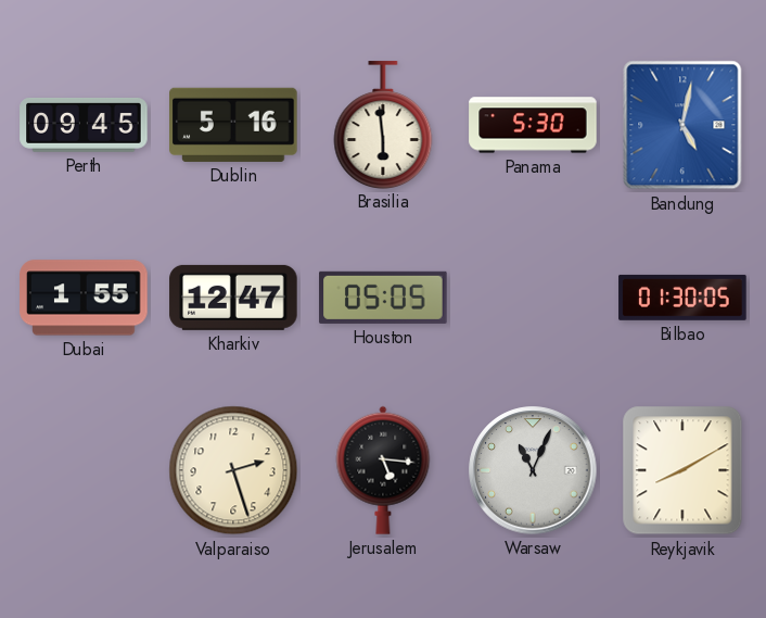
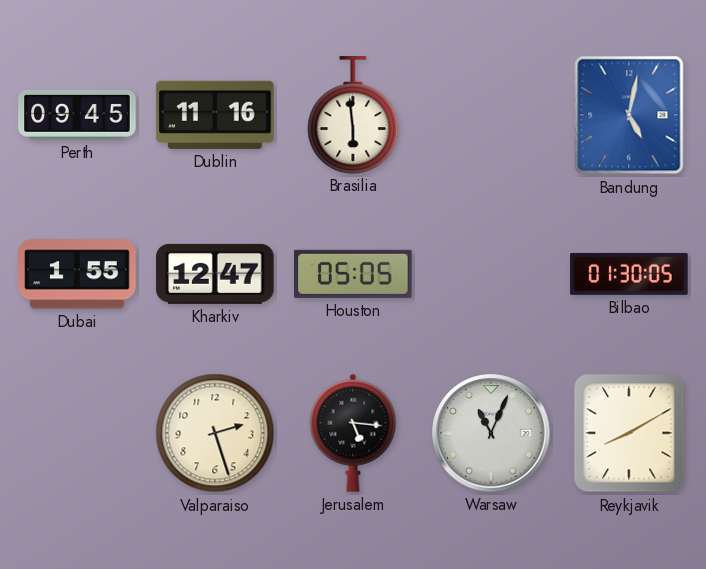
Dublin: 5:16 -> 11:16 (215, 115)
Panama: 5:30 -> none (533, 125)
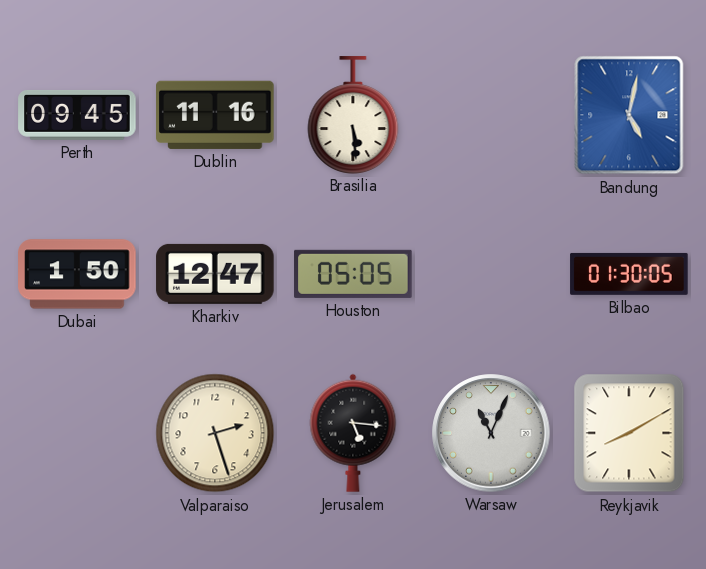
Brasilia: 5:59 -> 5:29 (353, 115)
Dubai: 1:55 -> 1:50 (77, 274)
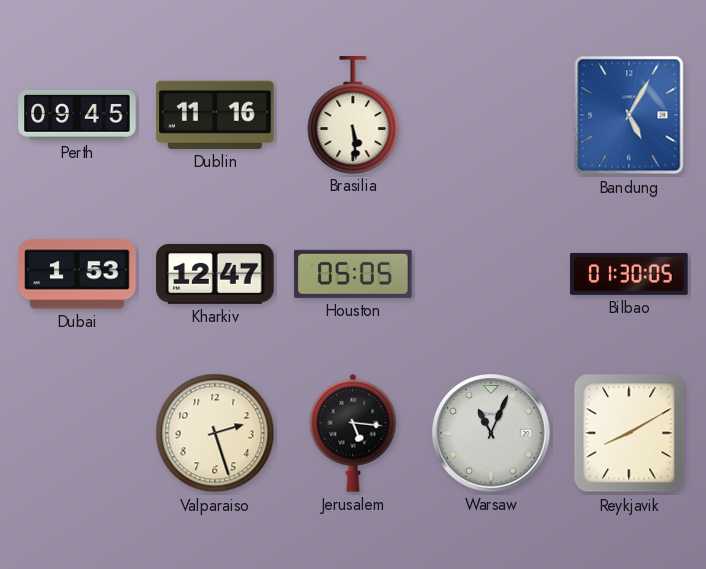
Bandung: 5:02 -> 5:05 (629, 115)
Dubai: 1:50 -> 1:53 (77, 274)
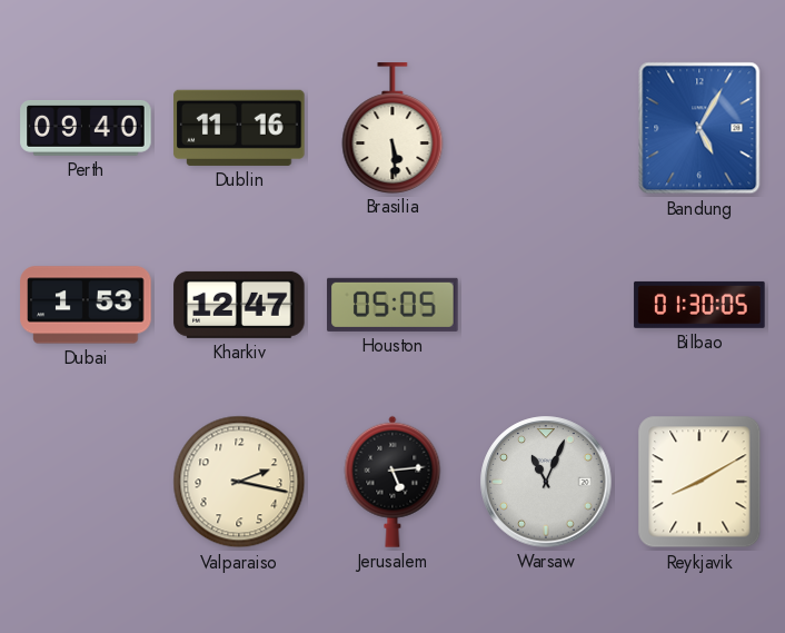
Perth: 09:45 -> 09:40 (86, 128)
Valparaiso: 2:27 -> 2:17 (239, 482)
Jerusalem: 5:16 -> 5:14 (392, 482)
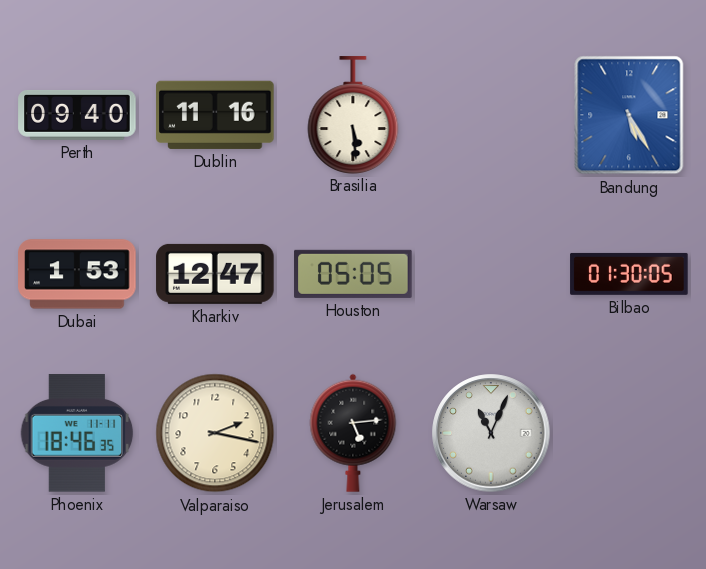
Bandung: 5:05 -> 5:25 (629, 115)
Phoenix: none -> 18:46 (77, 433)
Reykjavik: 8:10 -> none (699, 482)
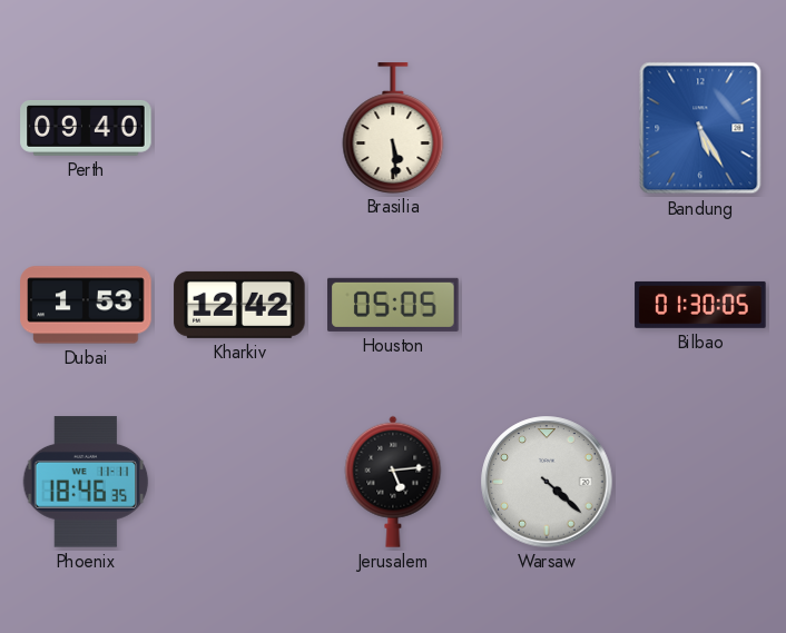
Dublin: 11:16 -> none (215, 115)
Kharkiv: 12:47 -> 12:42 (239, 305)
Valparaiso: 2:17 -> none (215, 433)
Warsaw: 11:04 -> 4:22 (547, 482)
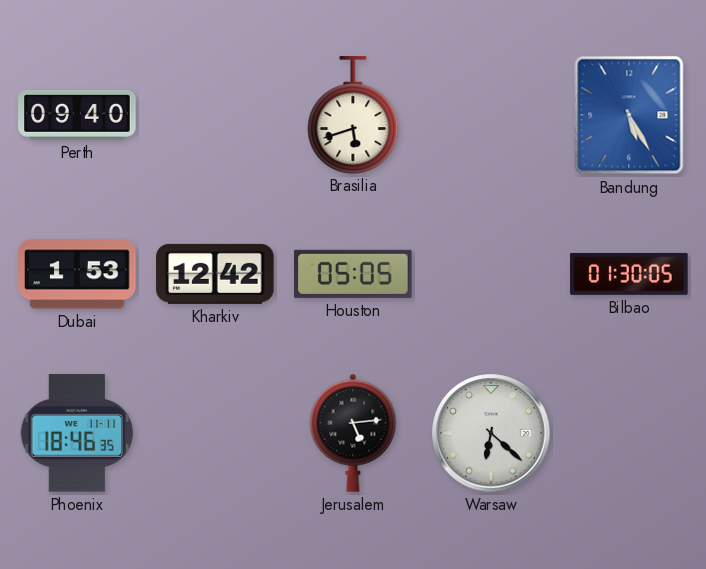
Brasilia: 5:29 -> 5:42 (353, 115)
Warsaw: 4:22 -> 6:22 (491, 433)
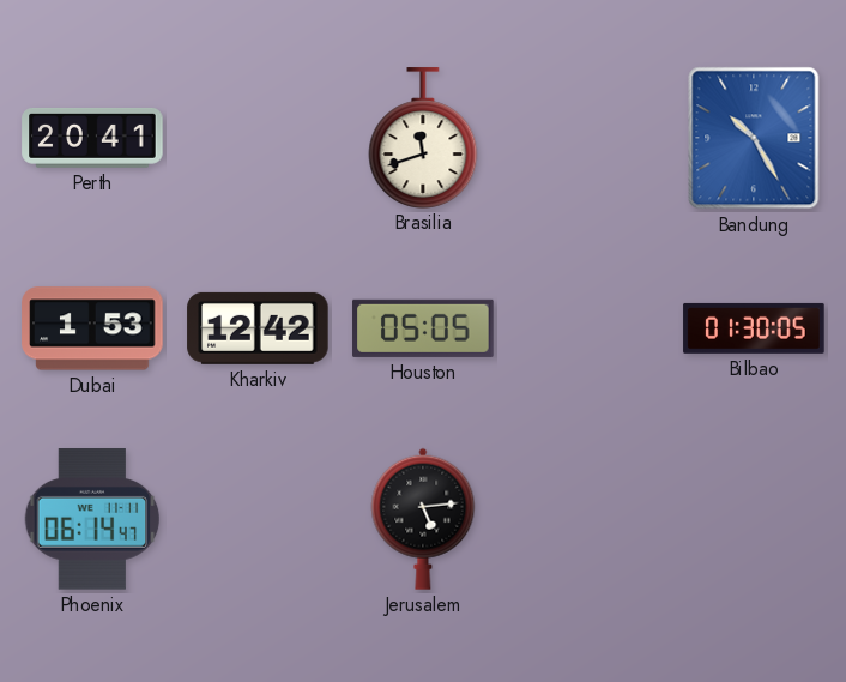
Perth: 09:40 -> 20:41 (92, 138)
Brasilia: 5:42 -> 11:42 (423, 138)
Bandung: 5:25 -> 10:25 (754, 138)
Phoenix: 18:46 -> 06:14 (92, 519)
Warsaw: 6:22 -> none (491, 433)
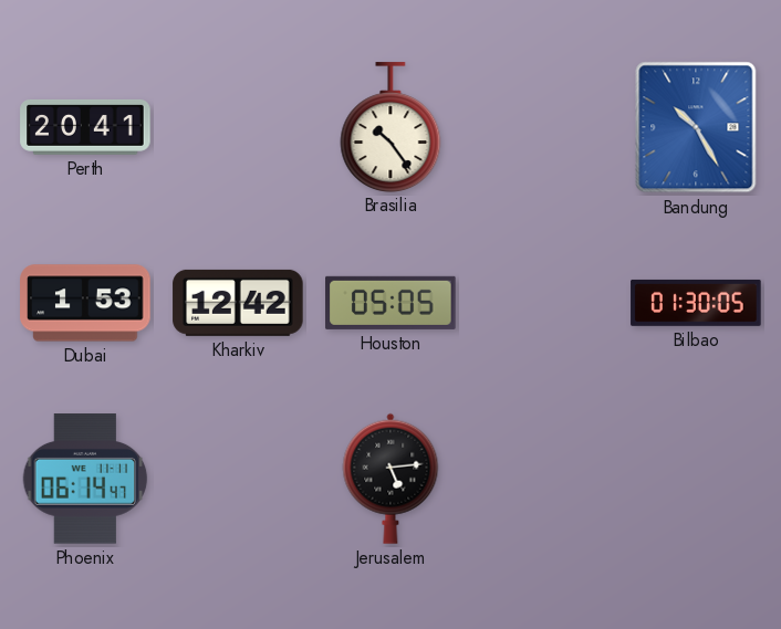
Brasilia: 11:42 -> 10:24 (390, 127)
